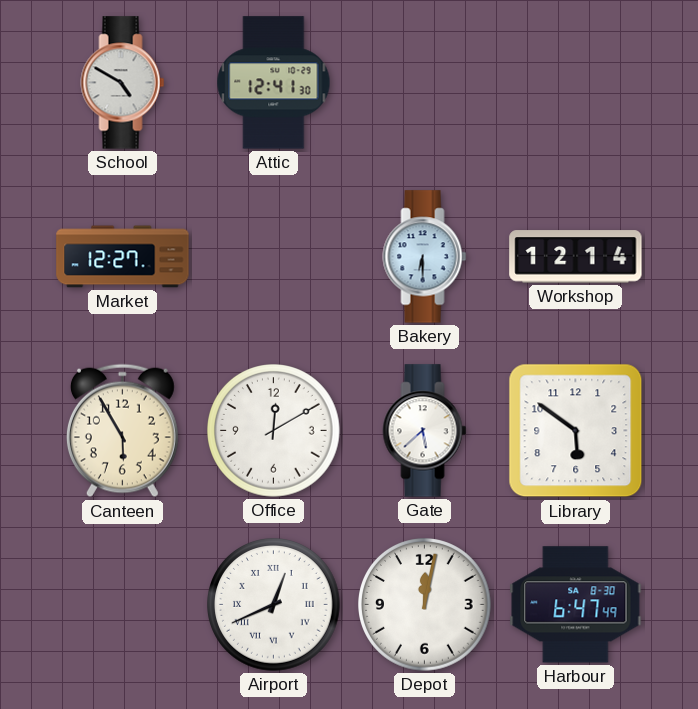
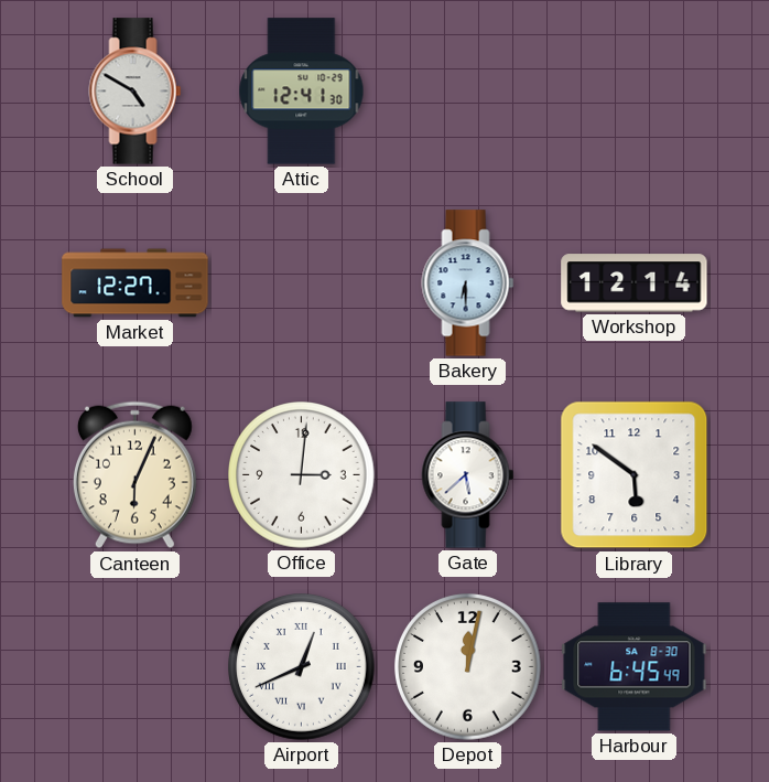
Canteen: 5:55 -> 6:04 (134, 475)
Office: 12:10 -> 3:01 (302, 475)
Harbour: 6:47 -> 6:45 (635, 667)
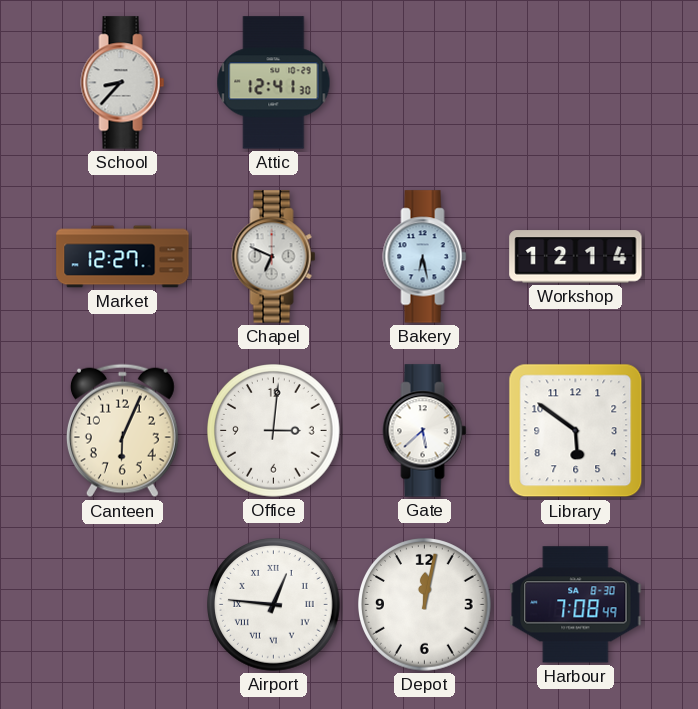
School: 4:50 -> 8:37 (123, 83)
Chapel: none -> 6:49 (274, 257)
Bakery: 6:30 -> 6:28 (425, 257)
Airport: 12:41 -> 12:46 (274, 605)
Harbour: 6:45 -> 7:08 (576, 605)
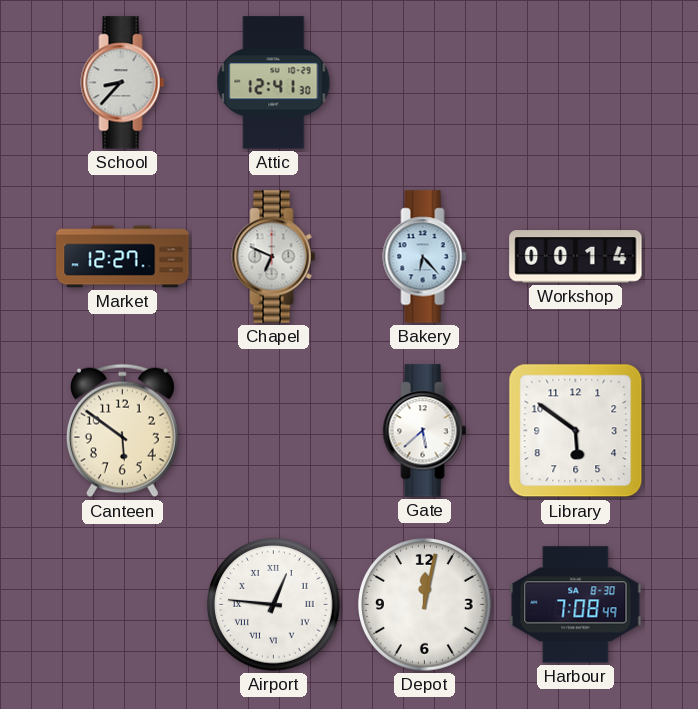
Bakery: 6:28 -> 6:23 (425, 257)
Workshop: 12:14 -> 00:14 (576, 257)
Canteen: 6:04 -> 5:51 (122, 431)
Office: 3:01 -> none (274, 431)
